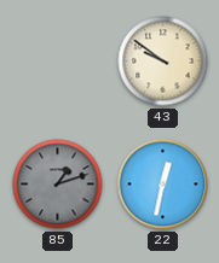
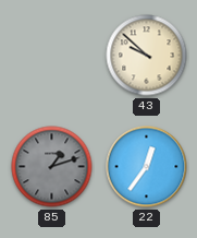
43: 9:51 -> 9:52 (147, 56)
22: 12:32 -> 12:36 (147, 167)
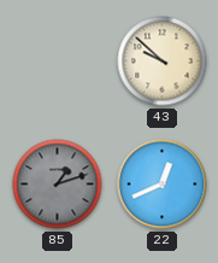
22: 12:36 -> 12:41 (163, 185)
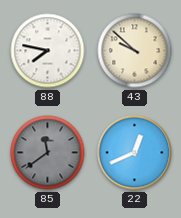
88: none -> 7:47 (48, 51)
85: 1:12 -> 11:39 (48, 153)
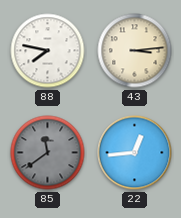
43: 9:52 -> 3:14 (135, 51)
22: 12:41 -> 12:44 (135, 153)
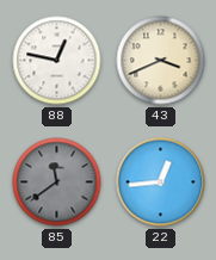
88: 7:47 -> 12:47 (57, 61)
43: 3:14 -> 3:41 (161, 61)
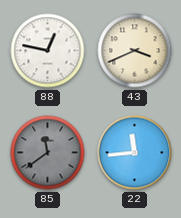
22: 12:44 -> 11:44 (135, 153)
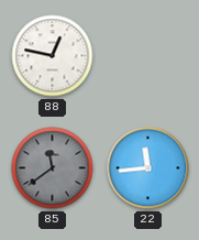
43: 3:41 -> none (135, 51)
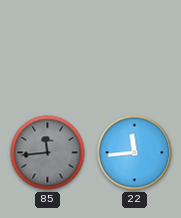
88: 12:47 -> none (53, 56)
85: 11:39 -> 11:44 (48, 153)
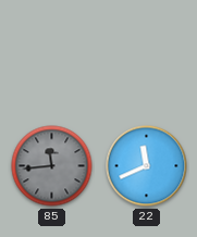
22: 11:44 -> 11:41 (147, 166)
